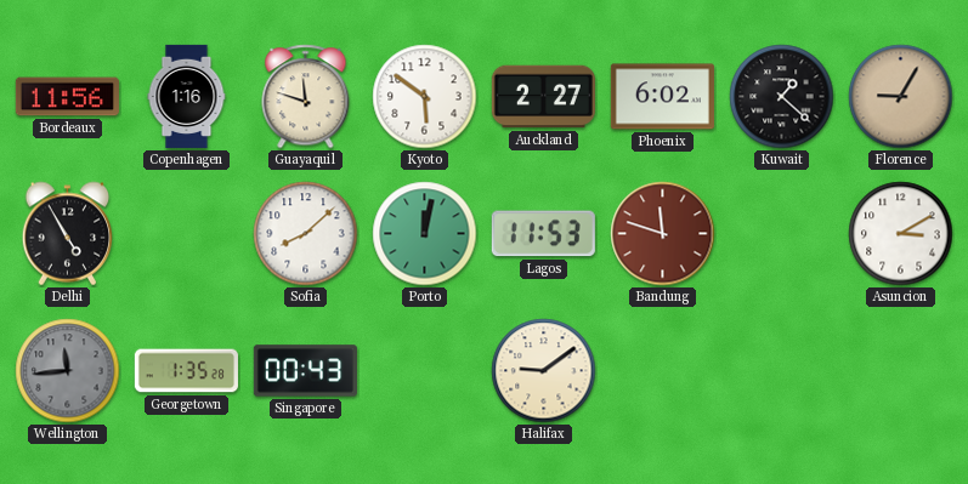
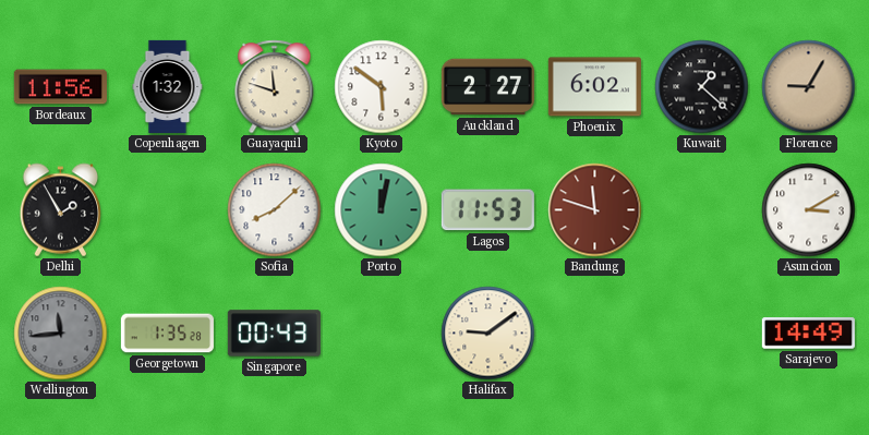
Copenhagen: 1:16 -> 1:32 (168, 86)
Delhi: 4:55 -> 1:55 (61, 210)
Sarajevo: none -> 14:49 (808, 334)
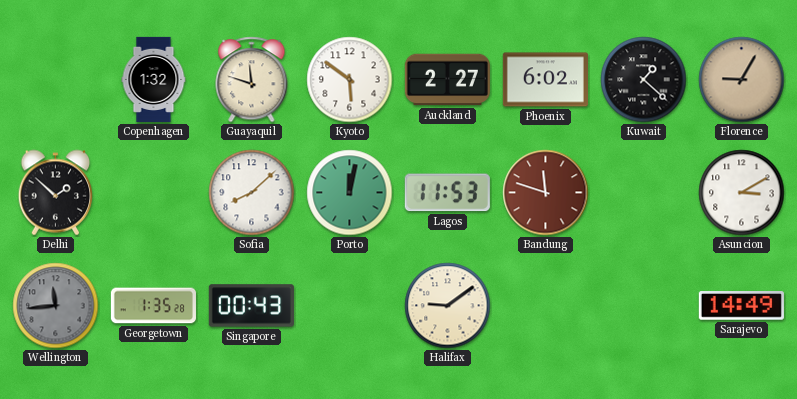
Bordeaux: 11:56 -> none (60, 87)
Delhi: 1:55 -> 1:52 (56, 193)
